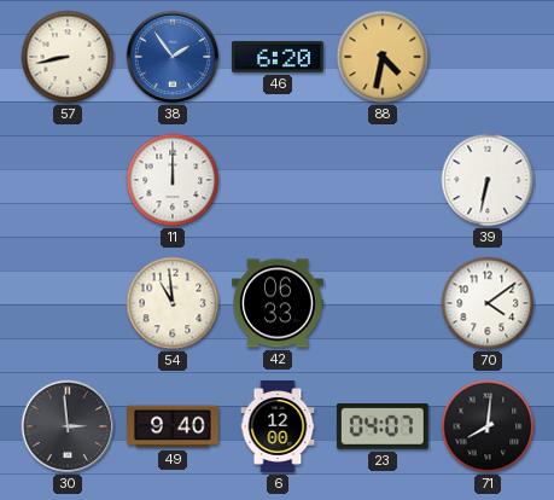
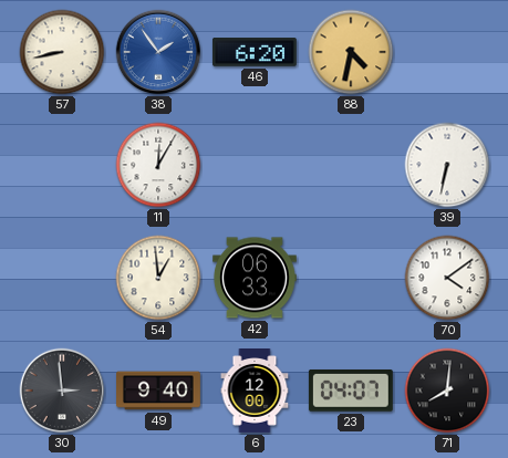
11: 12:00 -> 12:05 (158, 165)
54: 10:59 -> 12:59 (158, 278)
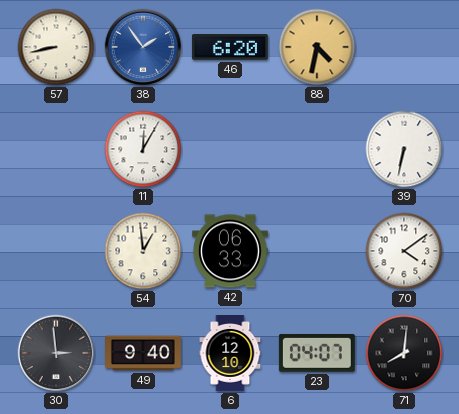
6: 12:00 -> 12:10 (230, 354)
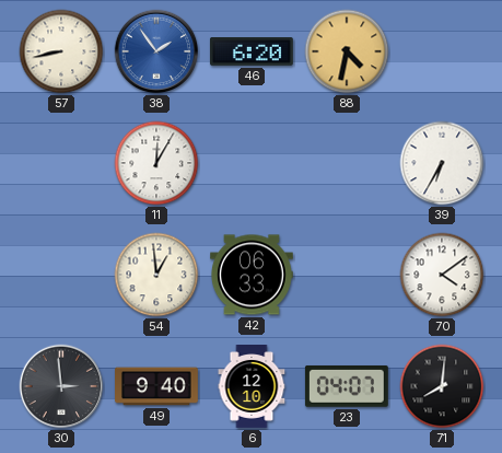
39: 6:32 -> 6:35 (442, 163)
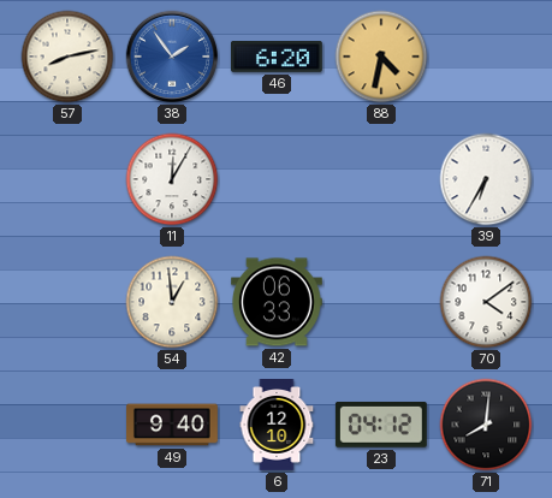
57: 8:43 -> 8:13 (67, 57)
30: 2:59 -> none (61, 386)
23: 04:07 -> 04:12 (381, 425)
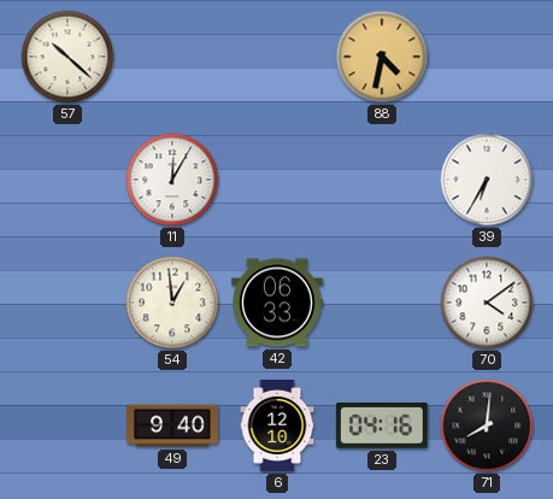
57: 8:13 -> 10:22 (67, 57)
38: 1:54 -> none (172, 57)
46: 6:20 -> none (277, 58)
23: 04:12 -> 04:16 (382, 425)
